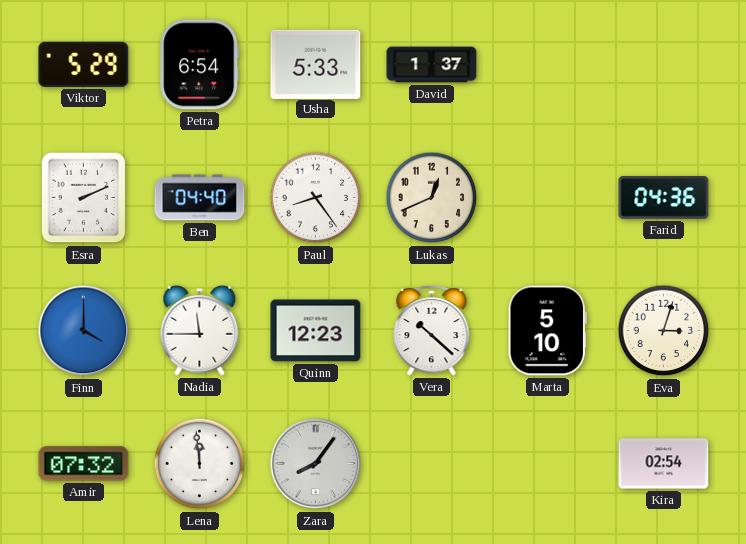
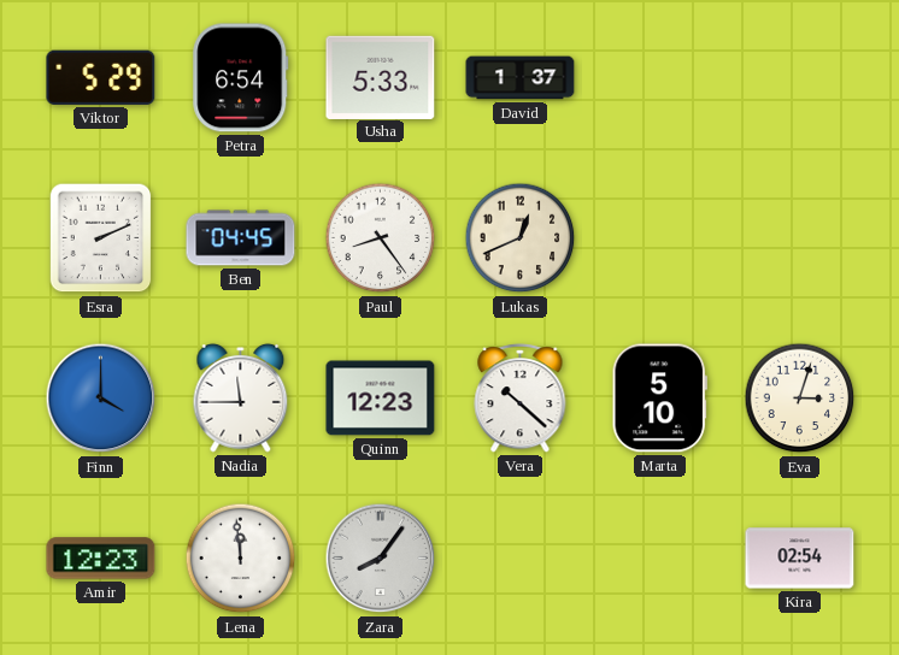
Ben: 04:40 -> 04:45 (241, 238)
Farid: 04:36 -> none (664, 197)
Amir: 07:32 -> 12:23 (101, 559)
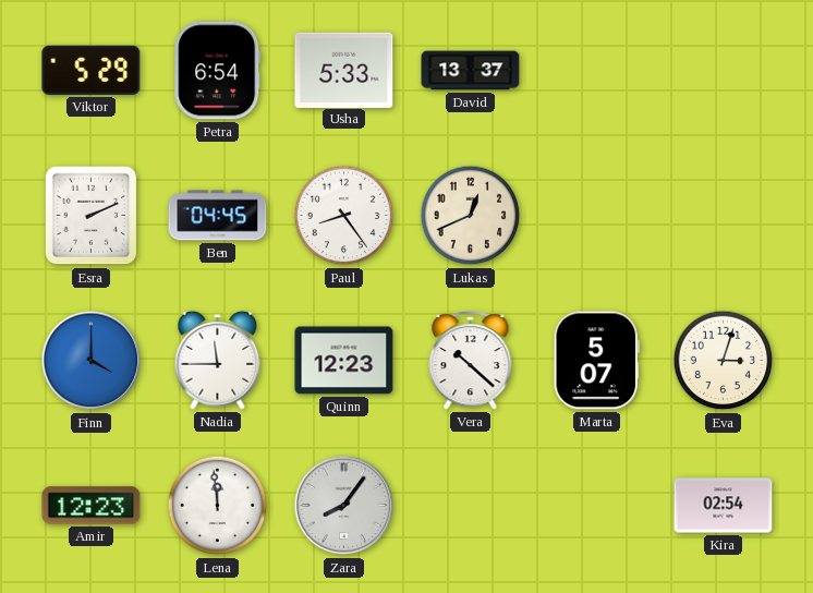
David: 1:37 -> 13:37 (471, 71)
Marta: 5:10 -> 5:07 (596, 361)
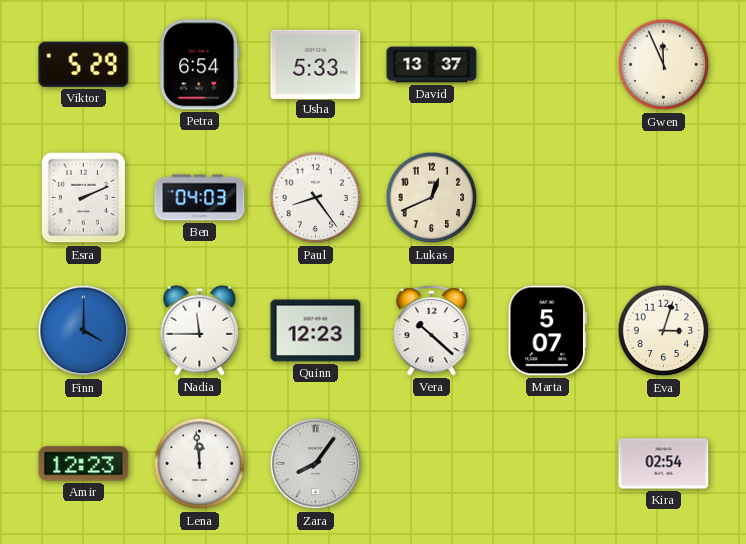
Gwen: none -> 11:56 (664, 65)
Ben: 04:45 -> 04:03 (200, 198)
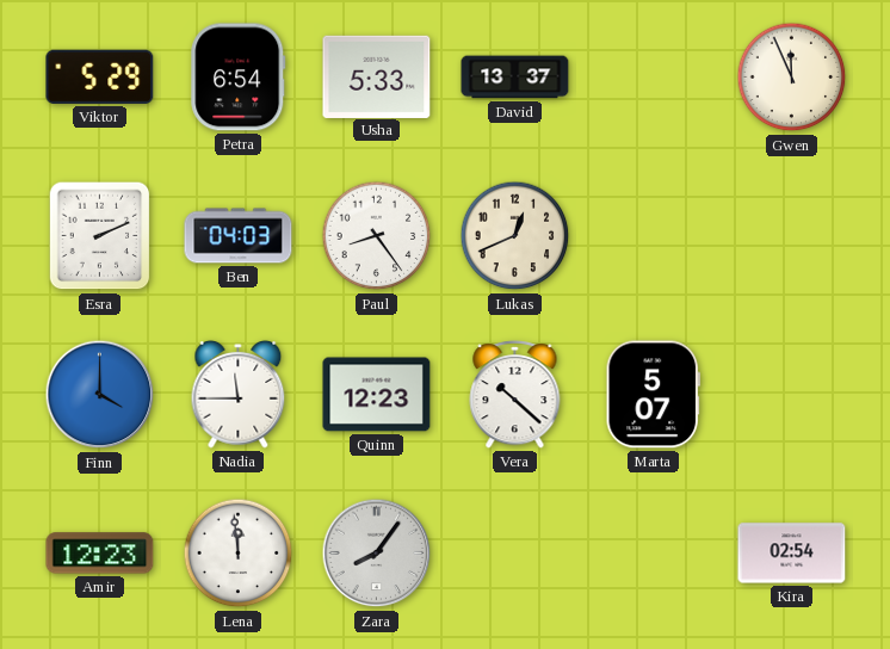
Eva: 3:03 -> none (664, 331)
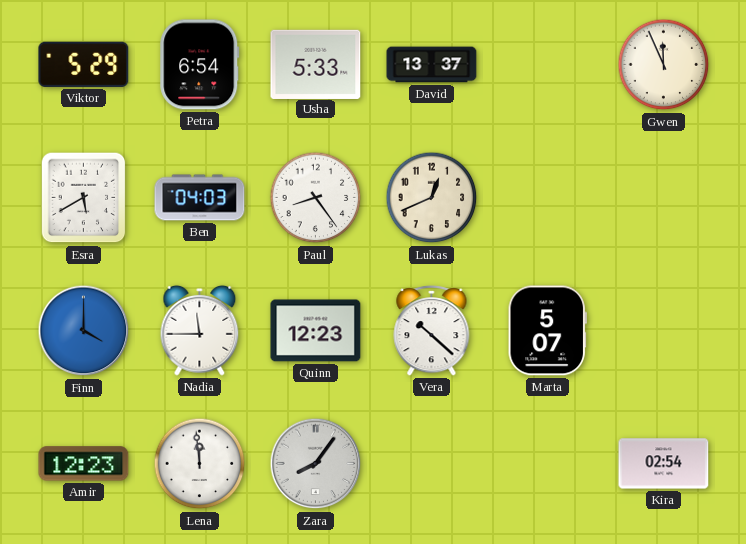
Esra: 2:11 -> 5:40 (84, 198)
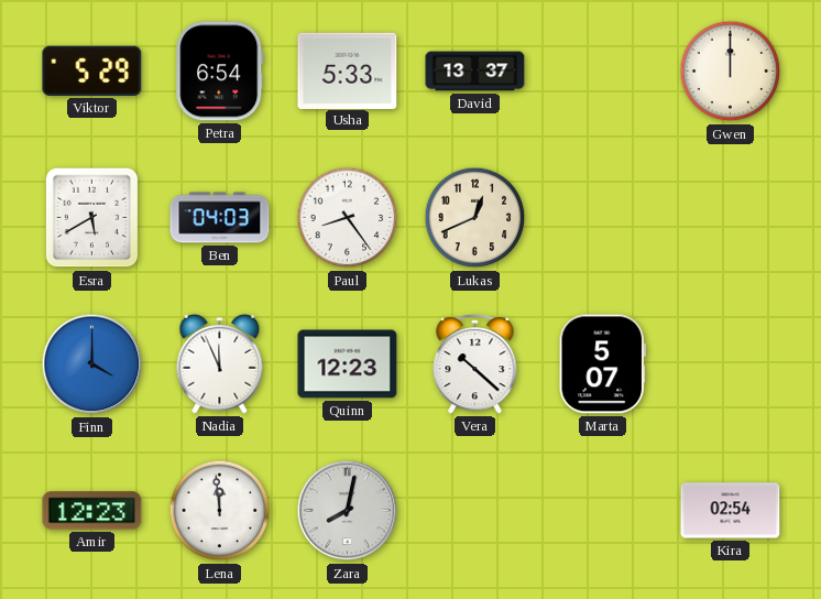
Gwen: 11:56 -> 12:00 (731, 72)
Nadia: 11:45 -> 11:56 (220, 363)
Zara: 8:06 -> 8:02 (348, 511)
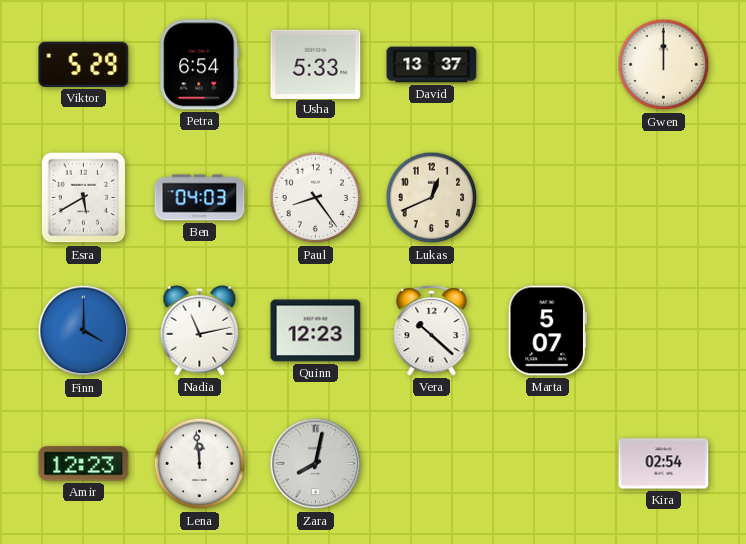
Nadia: 11:56 -> 11:13 (200, 330)
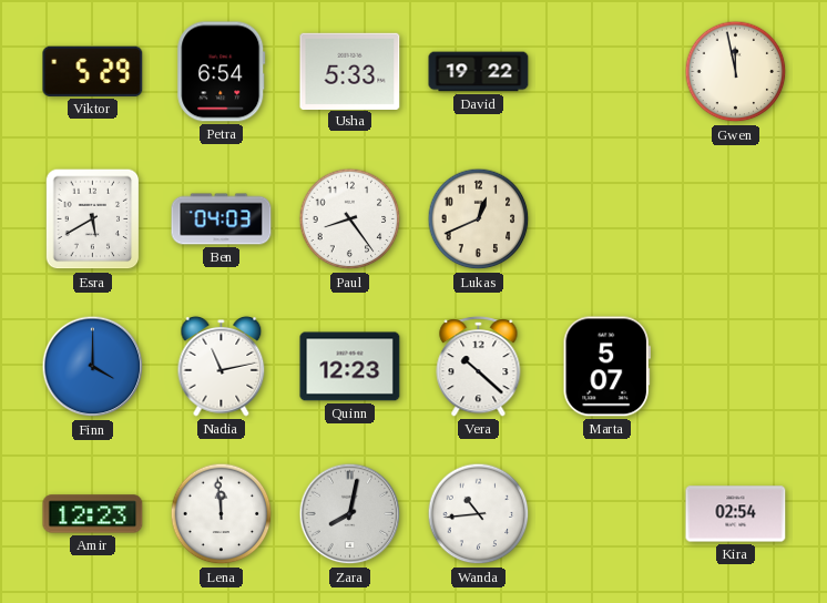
David: 13:37 -> 19:22 (479, 72)
Gwen: 12:00 -> 11:58 (736, 72)
Wanda: none -> 10:44 (479, 514)
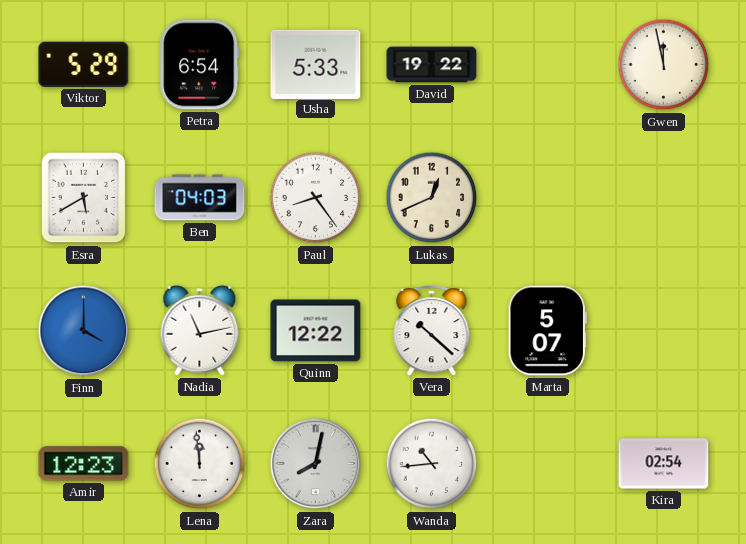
Quinn: 12:23 -> 12:22 (316, 331)
